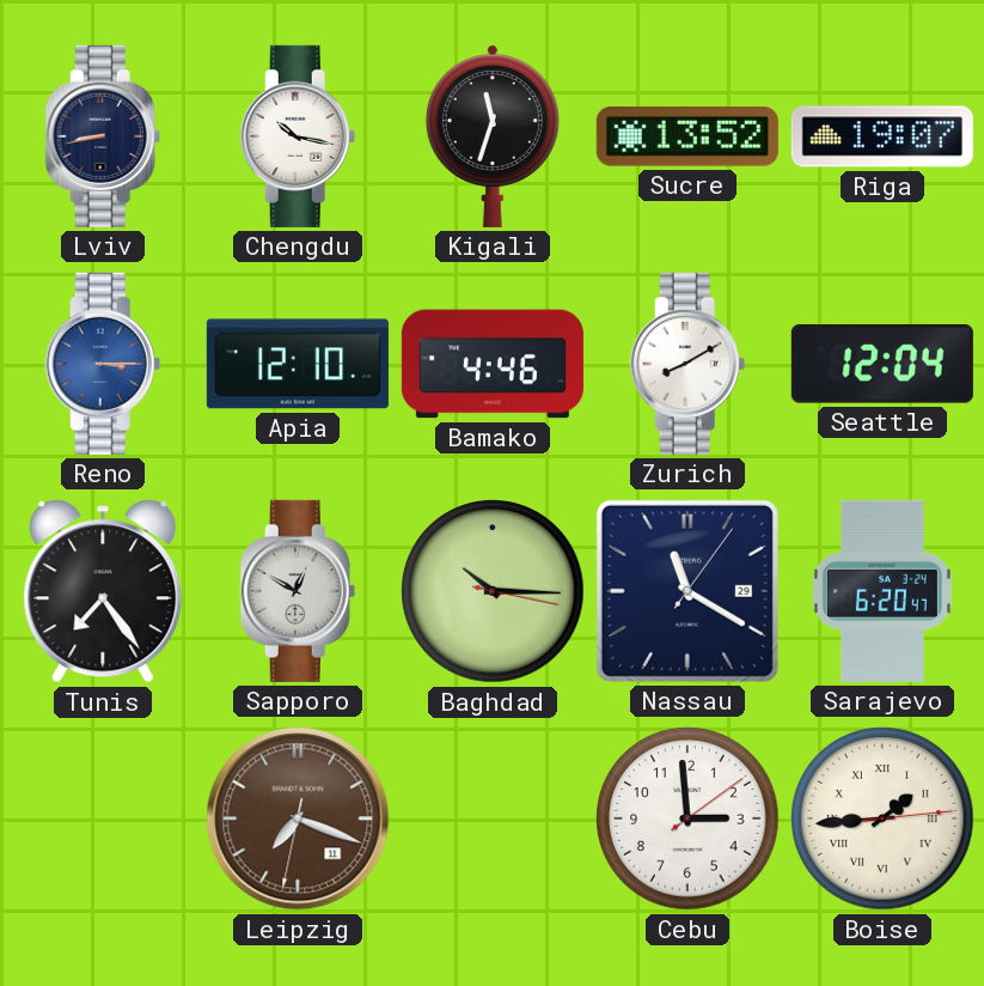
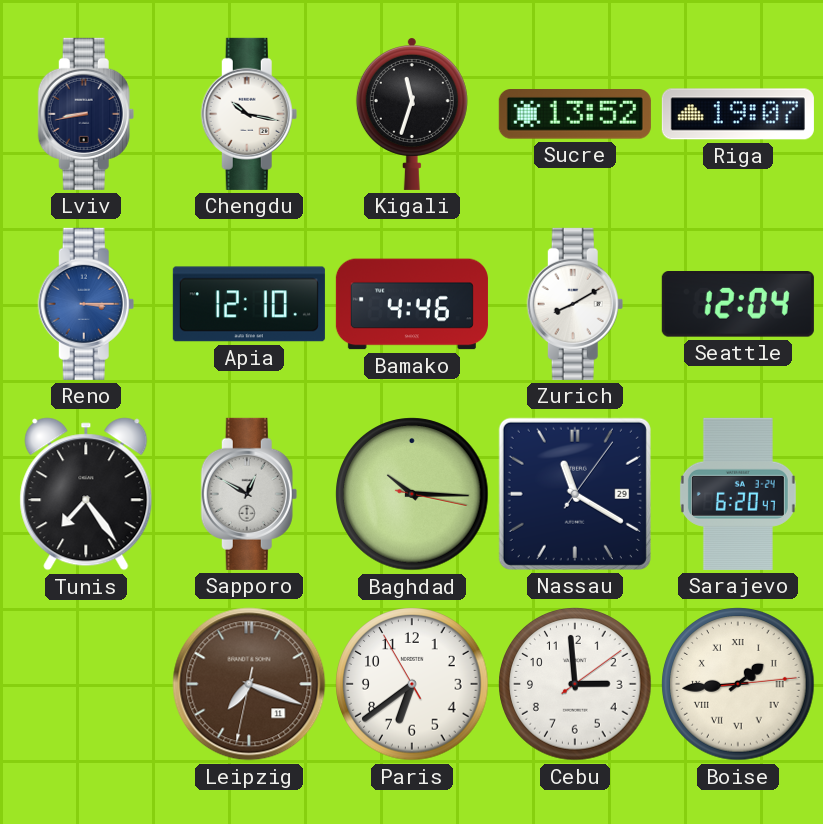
Paris: none -> 6:38 (412, 684)
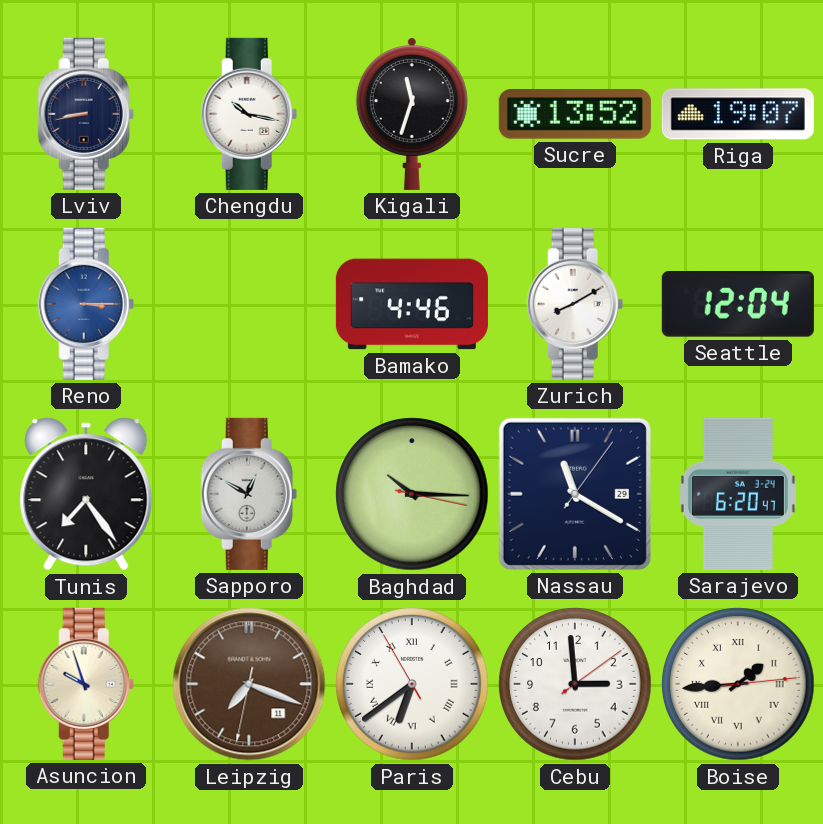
Apia: 12:10 -> none (249, 304)
Asuncion: none -> 9:57 (86, 684)
Paris numerals: Arabic -> Roman (412, 684)
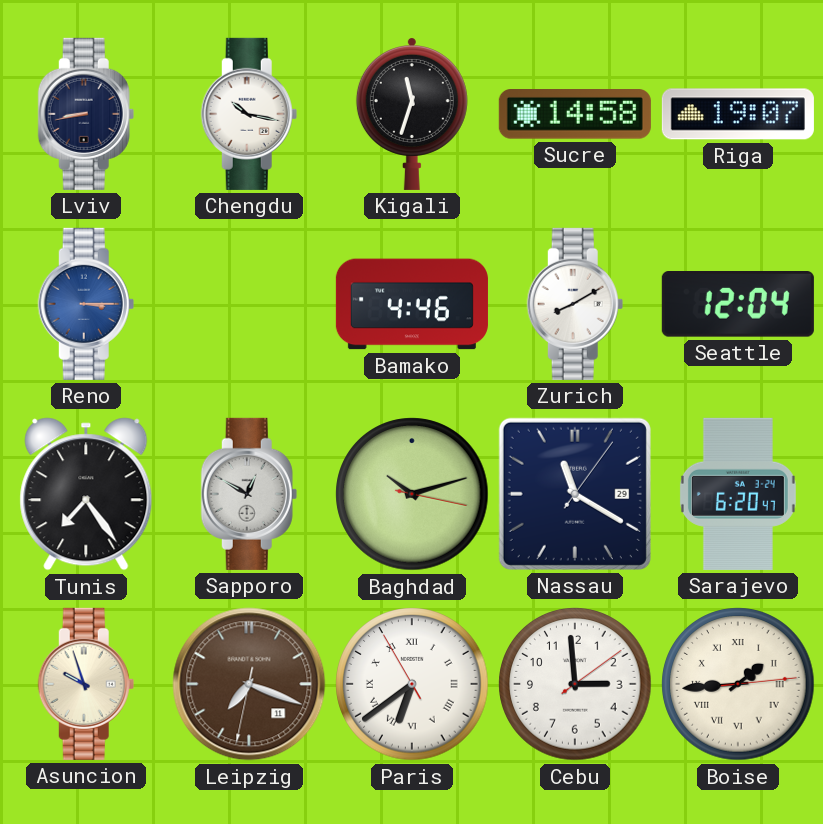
Sucre: 13:52 -> 14:58 (575, 115)
Baghdad: 10:15 -> 10:12 (412, 494)
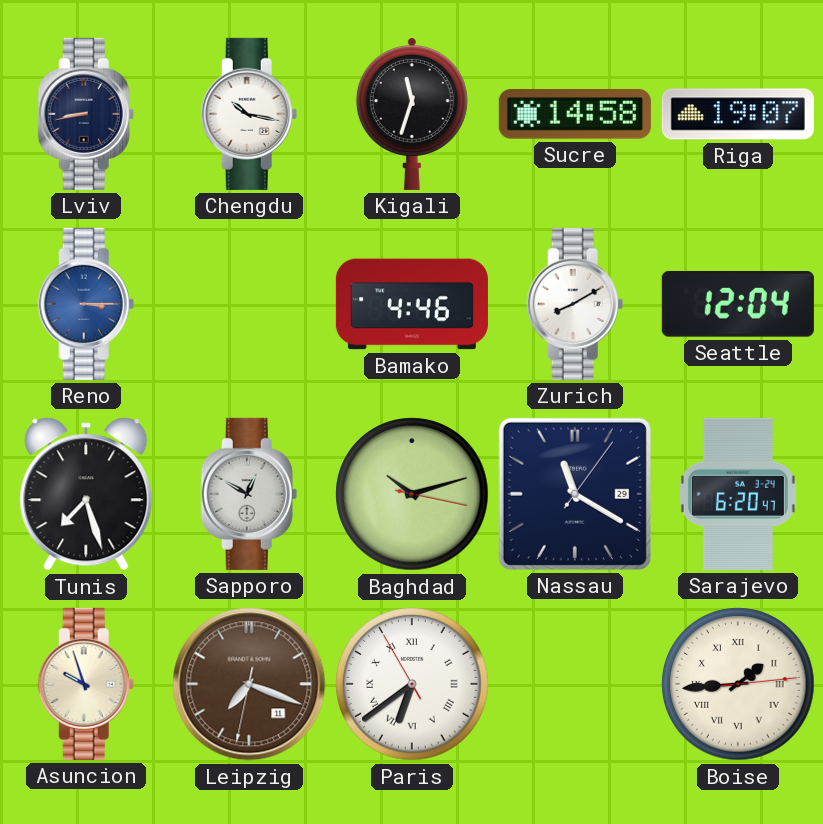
Tunis: 7:24 -> 7:27 (86, 494)
Cebu: 2:59 -> none (575, 684)
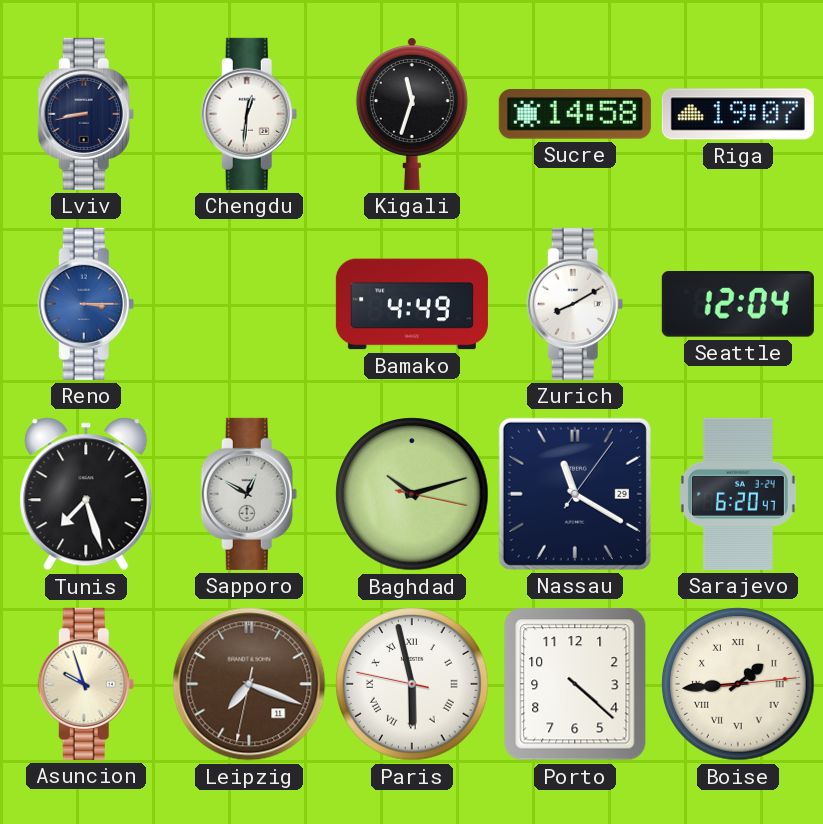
Chengdu: 10:17 -> 12:31 (249, 114)
Bamako: 4:46 -> 4:49 (412, 304)
Paris: 6:38 -> 5:57 (412, 684)
Porto: none -> 4:22 (575, 684)
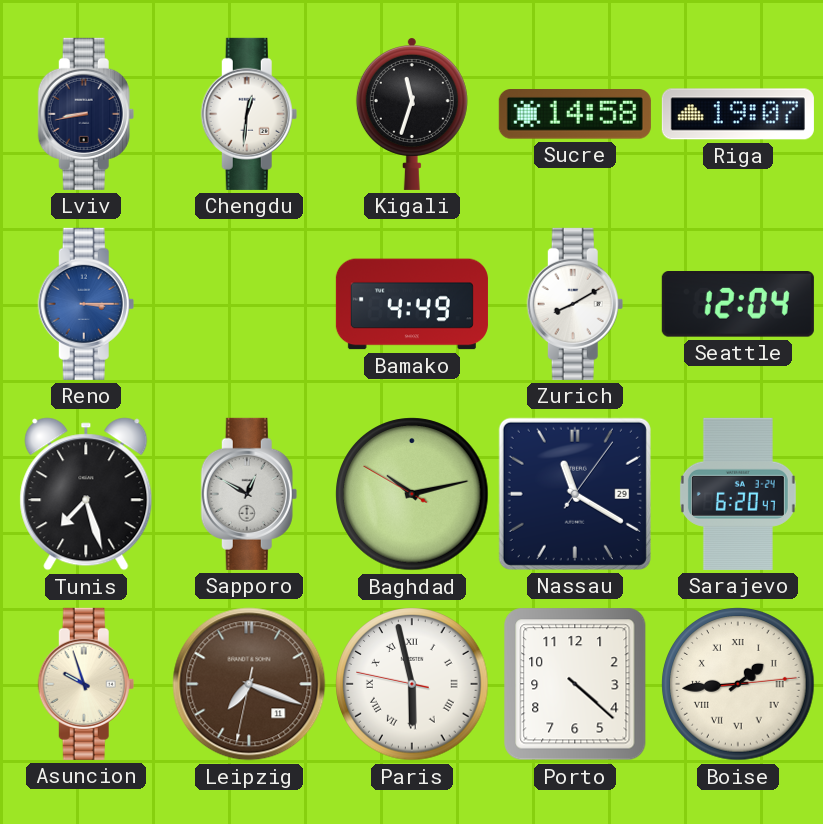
Baghdad: 10:12:17 -> 10:12:50 (412, 494)
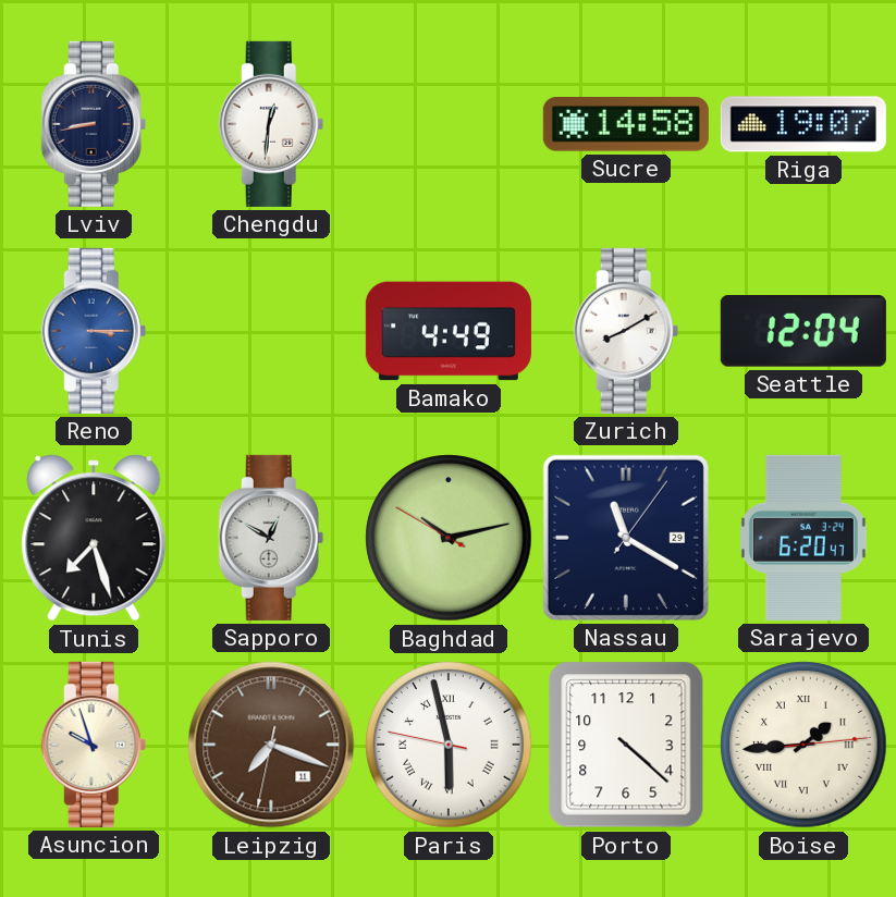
Kigali: 11:33 -> none (412, 114)
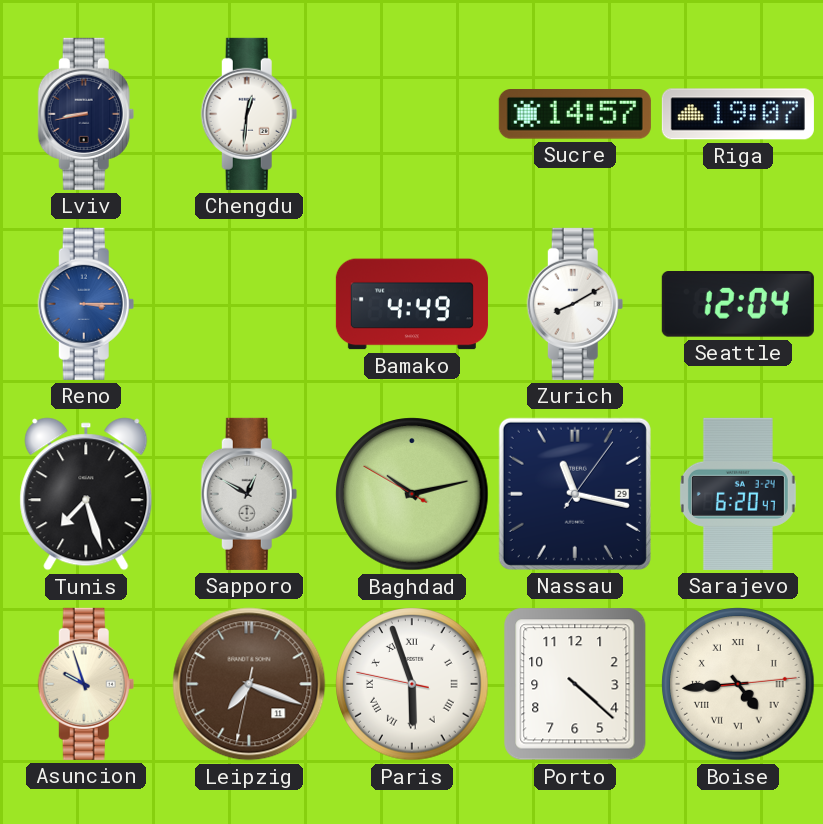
Sucre: 14:58 -> 14:57 (575, 115)
Nassau: 11:20 -> 11:17 (575, 494)
Paris: 5:57 -> 5:56 (412, 684)
Boise: 1:44 -> 4:44 (738, 684)
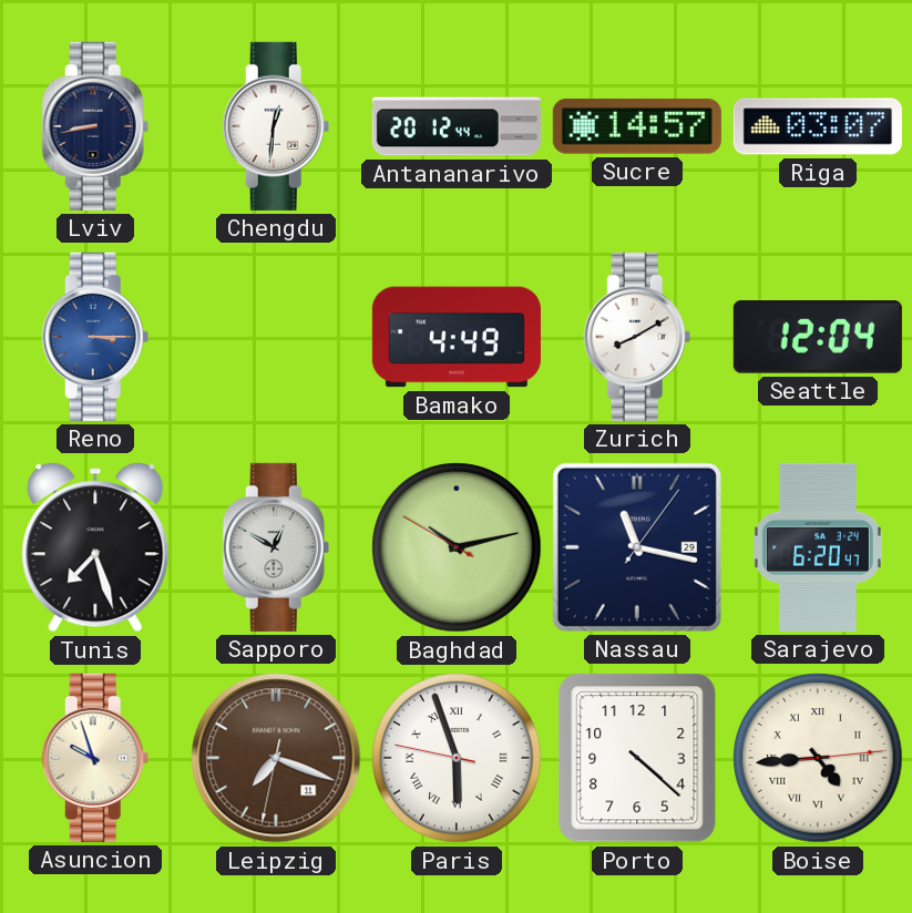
Antananarivo: none -> 20:12 (457, 126)
Riga: 19:07 -> 03:07 (818, 126)
